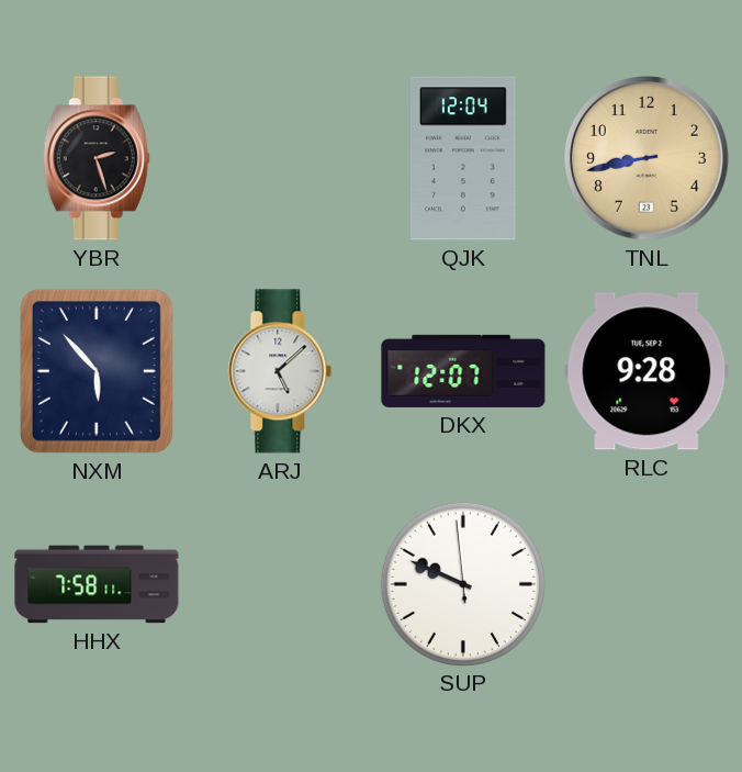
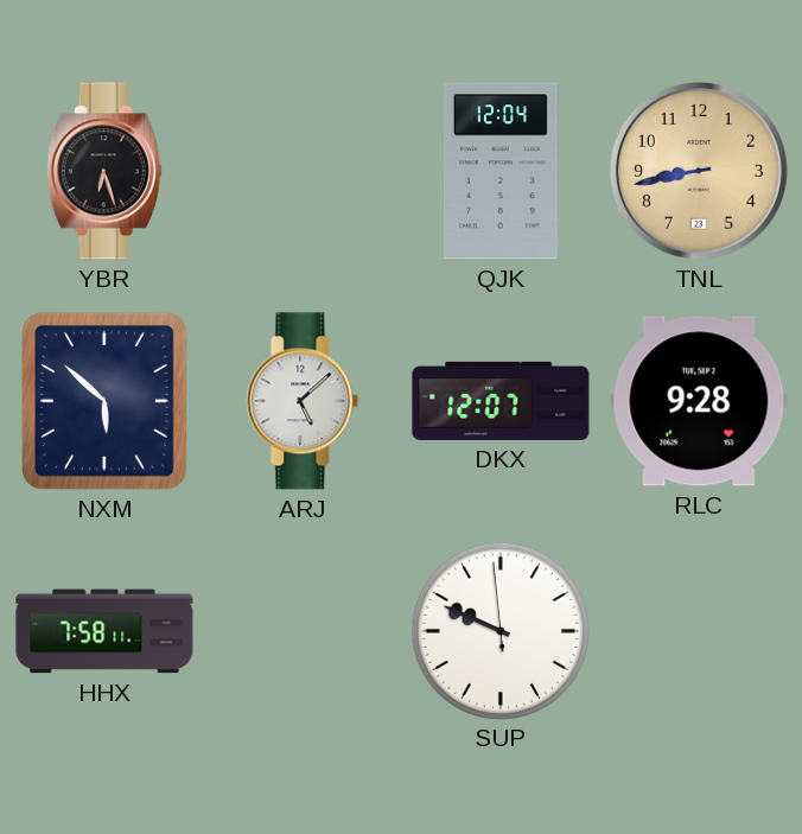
YBR: 2:27 -> 6:27 (104, 171)
NXM: 5:53 -> 5:52 (104, 401)
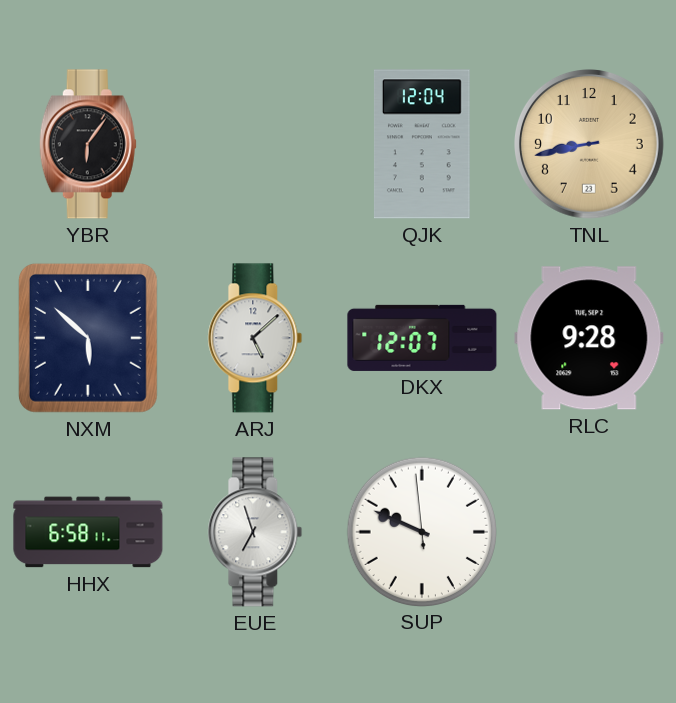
YBR: 6:27 -> 6:06 (88, 144)
HHX: 7:58 -> 6:58 (88, 532)
EUE: none -> 6:57 (255, 532)
